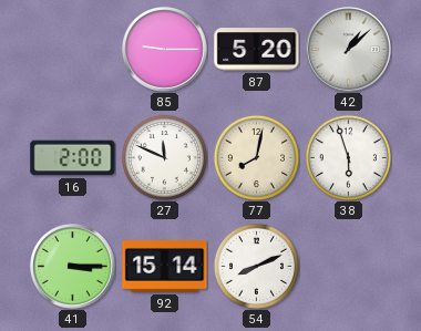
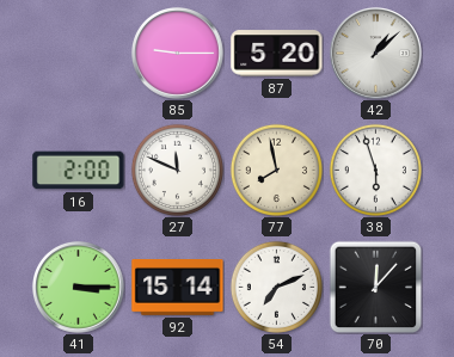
77: 8:02 -> 7:58 (276, 170)
54: 8:11 -> 7:11 (276, 287)
70: none -> 12:07 (375, 287)
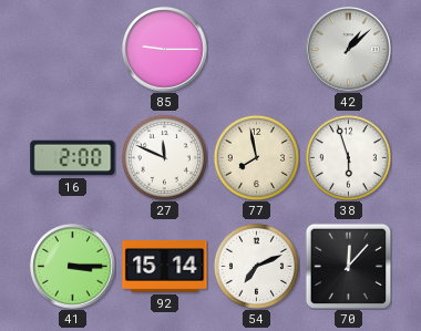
87: 5:20 -> none (277, 54)
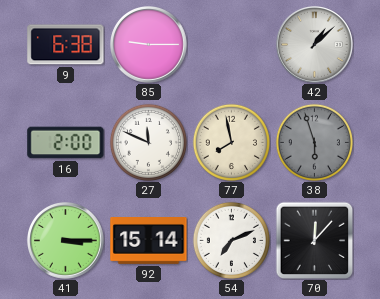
9: none -> 6:38 (66, 45)
38 dial: white -> grey (314, 142)
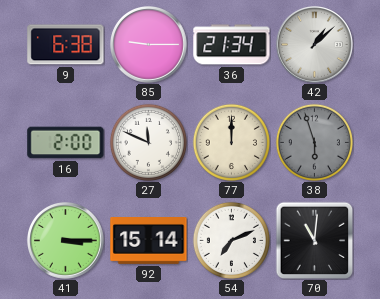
36: none -> 21:34 (232, 45)
77: 7:58 -> 12:00 (231, 142)
70: 12:07 -> 11:01 (314, 240)
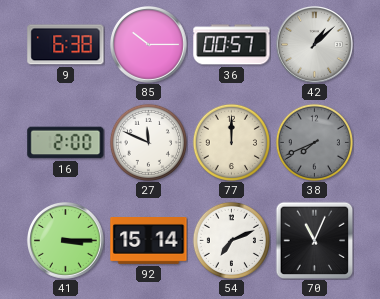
85: 9:15 -> 10:15 (149, 45)
36: 21:34 -> 00:57 (232, 45)
38: 5:57 -> 7:41 (314, 142)
70: 11:01 -> 11:04 (314, 240)
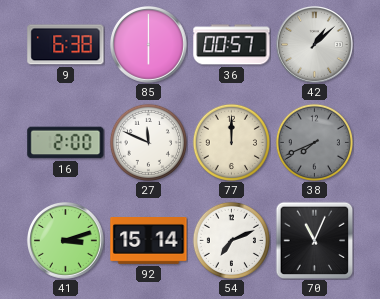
85: 10:15 -> 6:00 (149, 45)
41: 3:15 -> 3:12 (66, 241)
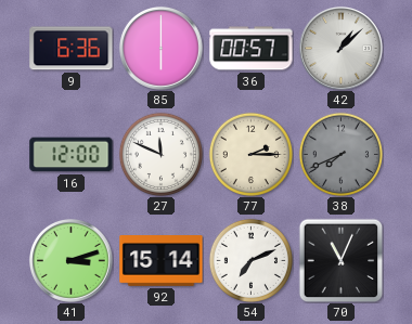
9: 6:38 -> 6:36 (72, 49)
16: 2:00 -> 12:00 (72, 155)
77: 12:00 -> 2:15 (250, 154)
